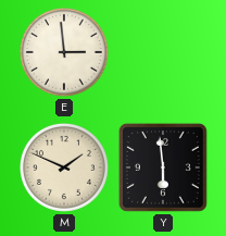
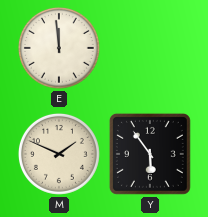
E: 2:59 -> 11:59 (59, 48)
Y: 5:59 -> 5:54 (150, 154)
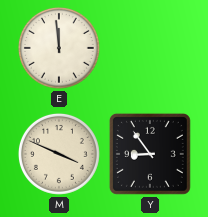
M: 1:49 -> 3:49 (59, 154)
Y: 5:54 -> 8:54 (150, 154)
